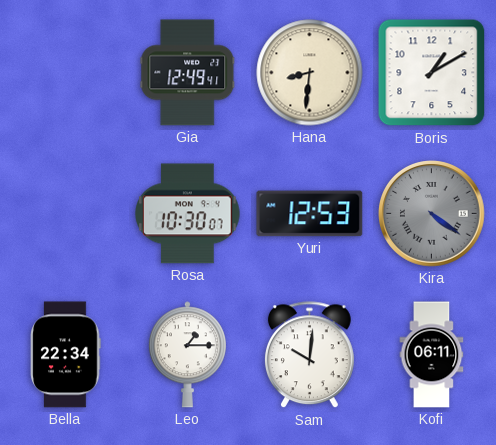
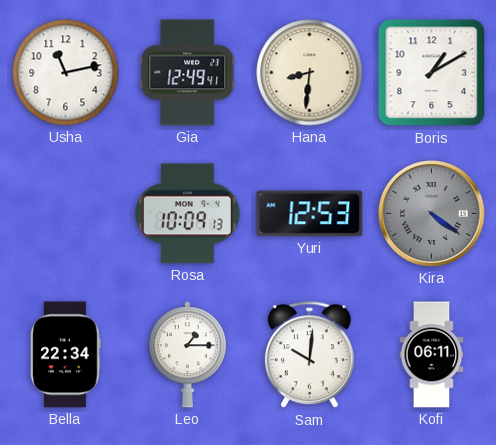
Usha: none -> 11:13 (66, 73)
Rosa: 10:30 -> 10:09 (188, 214)
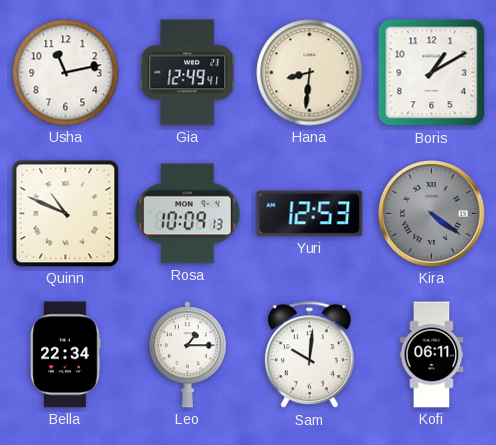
Quinn: none -> 10:49 (66, 214)
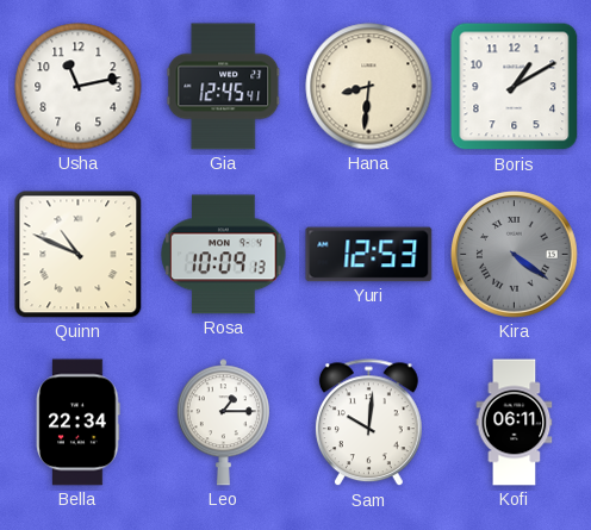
Gia: 12:49 -> 12:45 (224, 87)
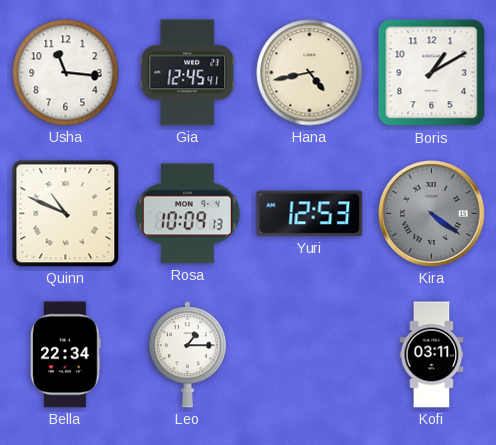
Usha: 11:13 -> 11:16 (66, 73)
Hana: 8:31 -> 4:43 (310, 73)
Sam: 10:01 -> none (368, 423)
Kofi: 06:11 -> 03:11 (432, 355)
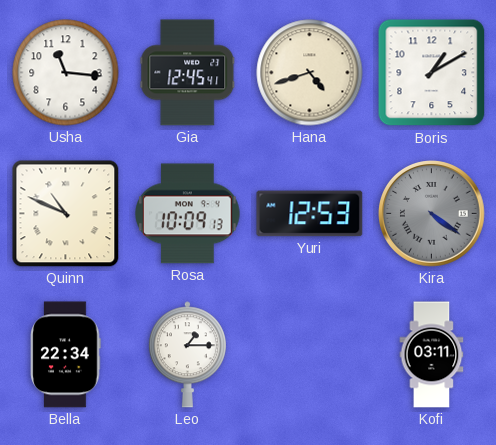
Hana: 4:43 -> 4:42 (310, 73)
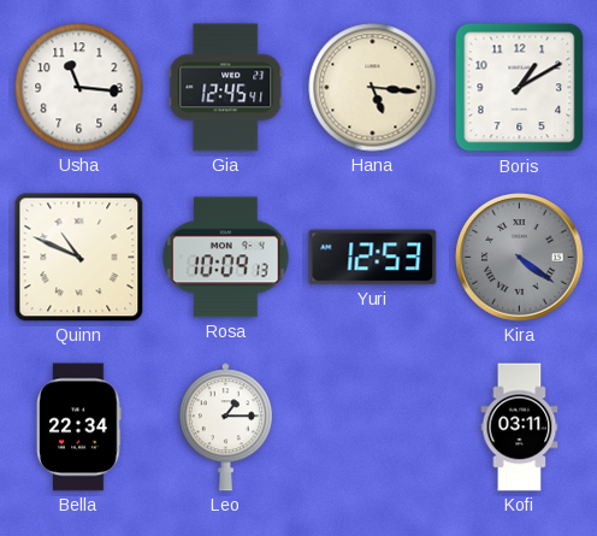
Hana: 4:42 -> 5:16 (373, 88)
